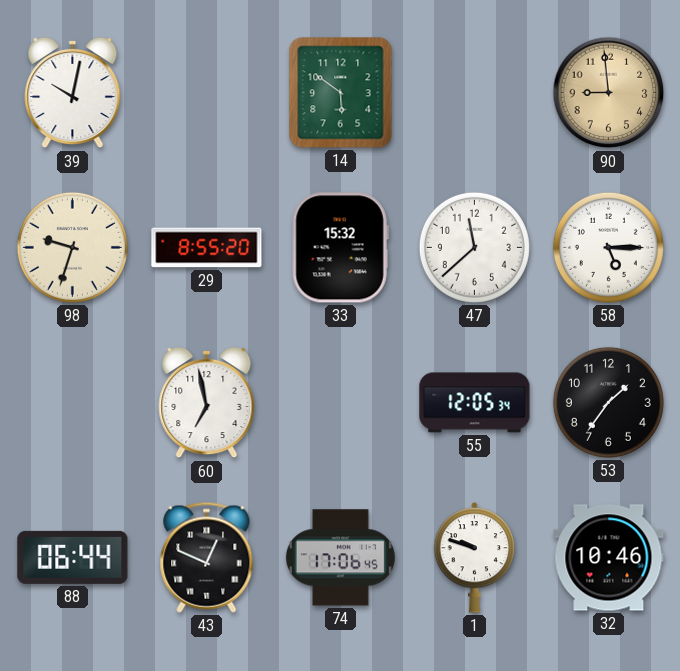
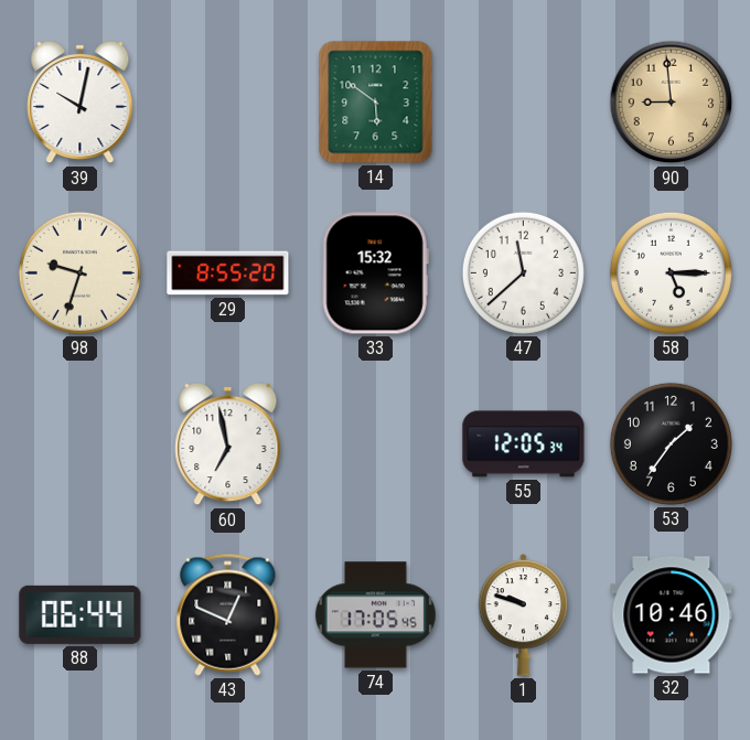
74: 17:06 -> 17:05 (375, 615)
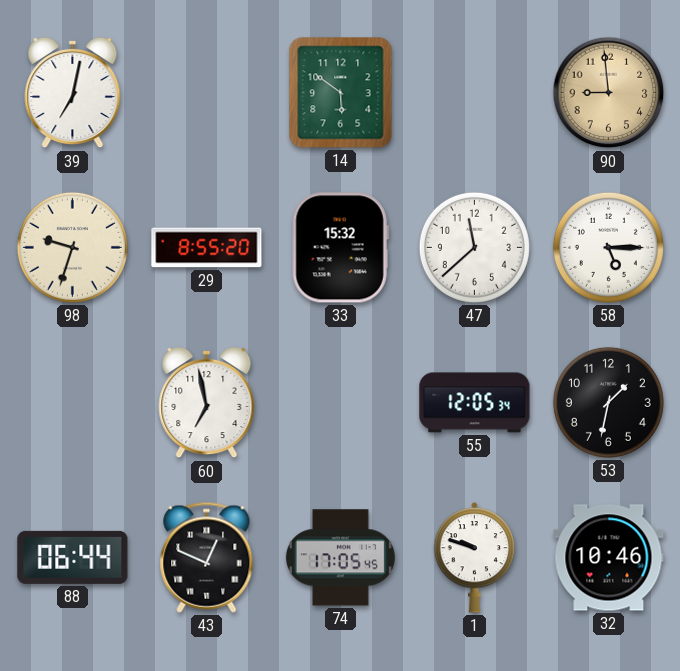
39: 10:02 -> 7:02 (73, 93)
53: 1:36 -> 1:32 (608, 402)
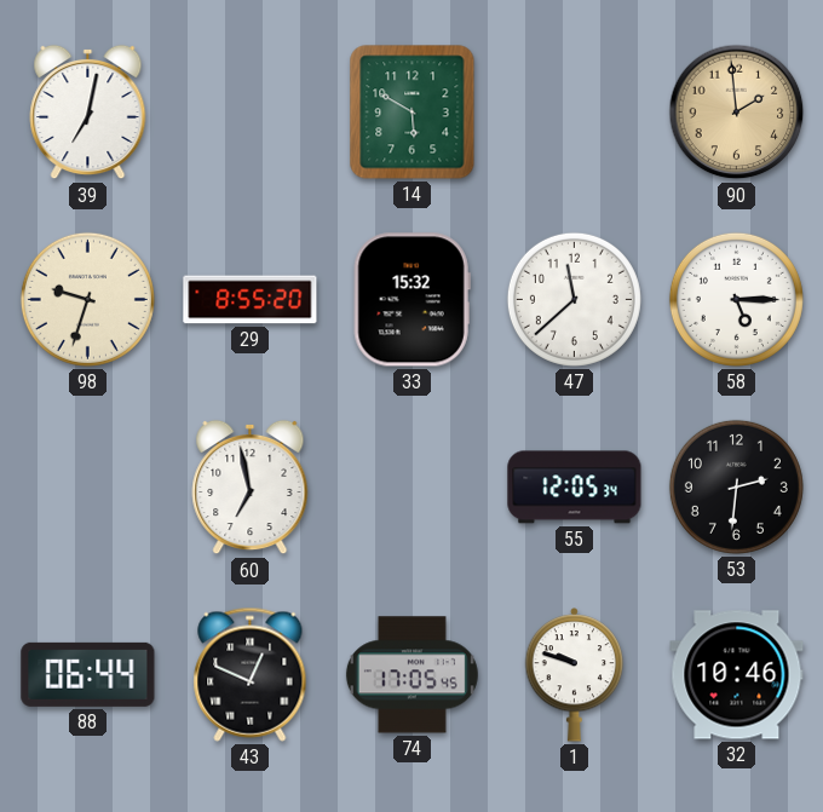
14: 5:51 -> 5:50 (413, 113)
90: 8:59 -> 1:59 (737, 113)
53: 1:32 -> 2:31 (736, 486)
